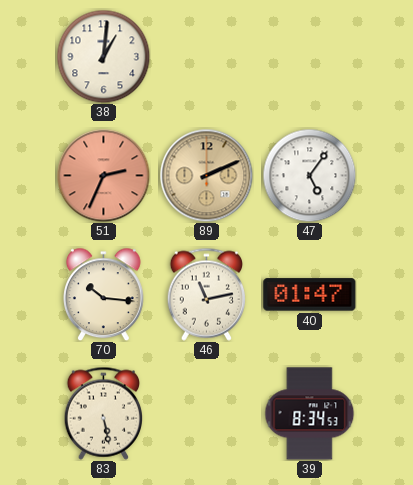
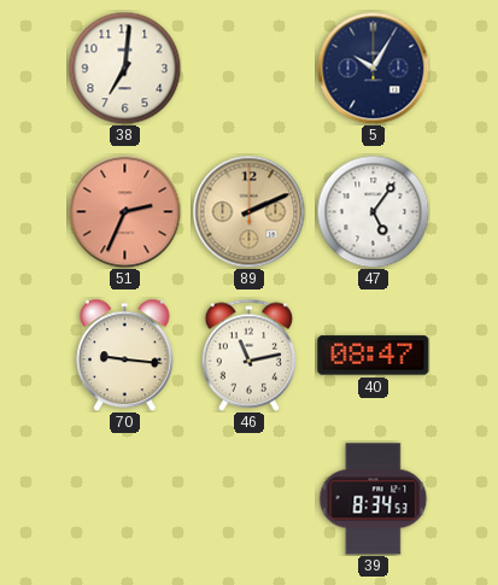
38: 1:01 -> 7:01 (124, 68)
5: none -> 10:05 (373, 68)
70: 10:16 -> 9:16 (125, 355)
40: 01:47 -> 08:47 (374, 356)
83: 5:28 -> none (103, 413)
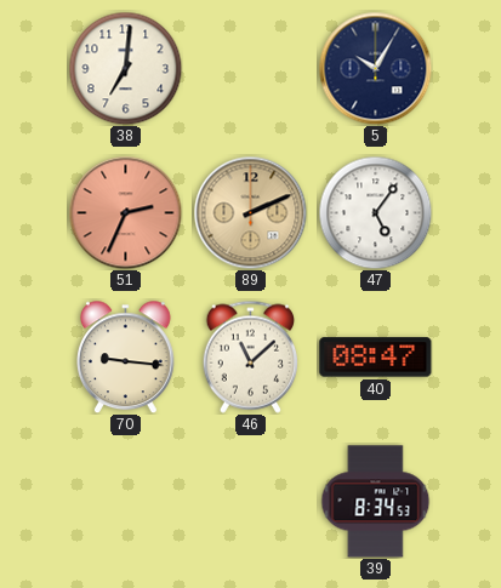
46: 11:13 -> 11:08 (250, 356)
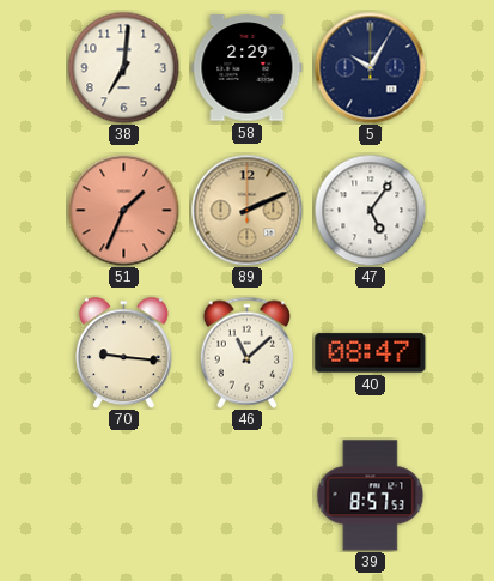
58: none -> 2:29 (248, 68)
51: 2:34 -> 1:34 (123, 210)
39: 8:34 -> 8:57 (371, 496)
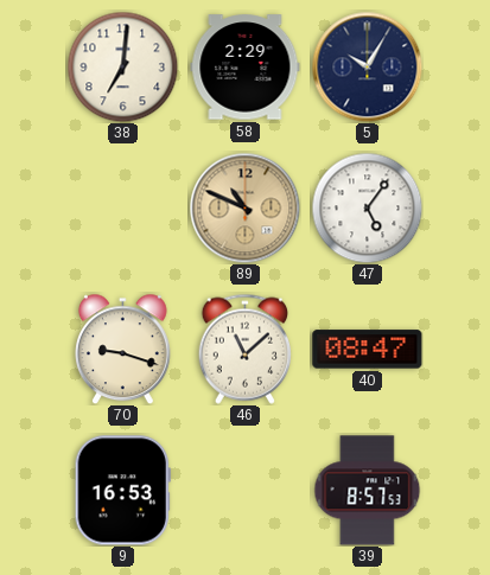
51: 1:34 -> none (123, 210)
89: 2:11 -> 10:49 (244, 207)
70: 9:16 -> 9:18 (123, 349)
9: none -> 16:53 (122, 491)
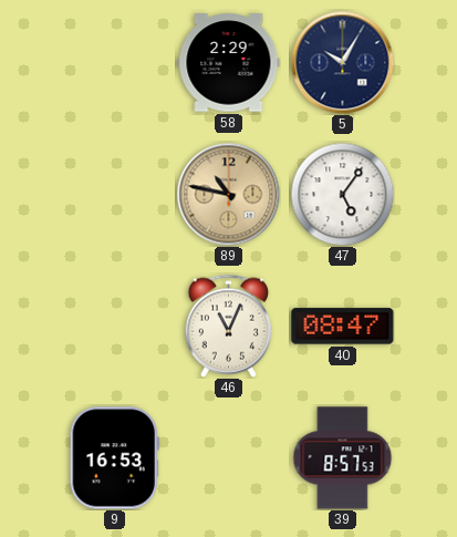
38: 7:01 -> none (122, 66)
89: 10:49 -> 10:47 (228, 194)
70: 9:18 -> none (123, 349)
46: 11:08 -> 11:04 (228, 326)
